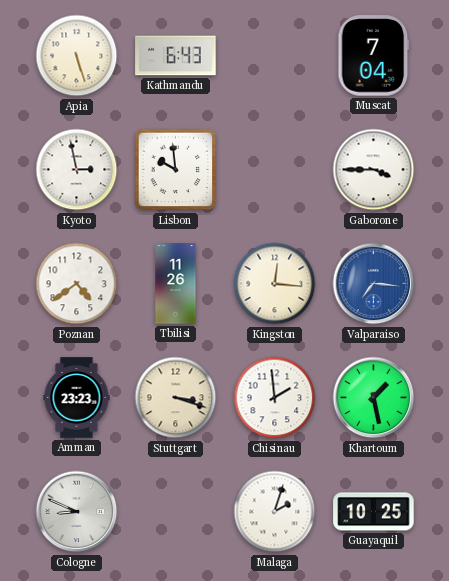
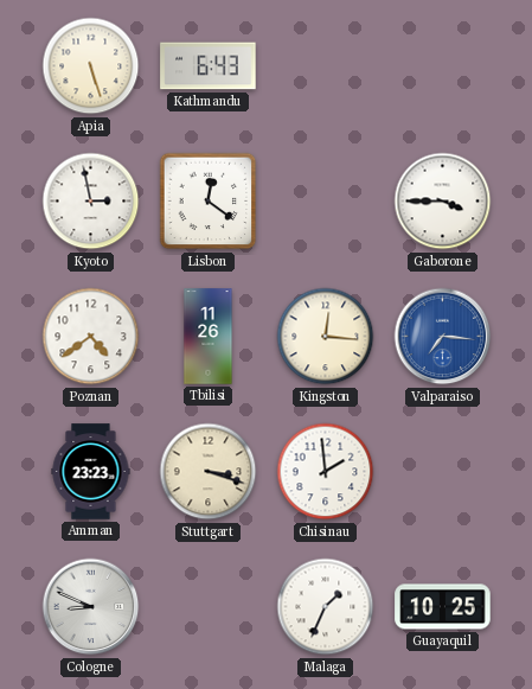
Muscat: 7:04 -> none (374, 56)
Lisbon: 9:59 -> 12:21 (209, 202)
Khartoum: 1:28 -> none (374, 398)
Malaga: 2:03 -> 1:34 (326, 607)
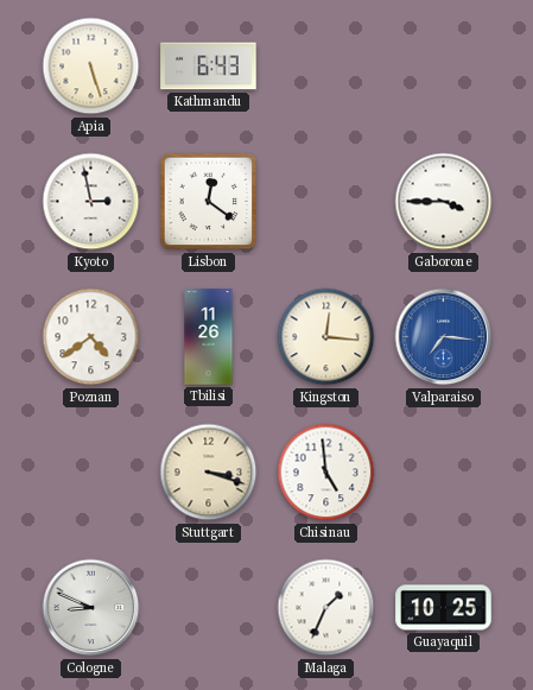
Amman: 23:23 -> none (91, 472)
Chisinau: 1:59 -> 4:59 (326, 473)
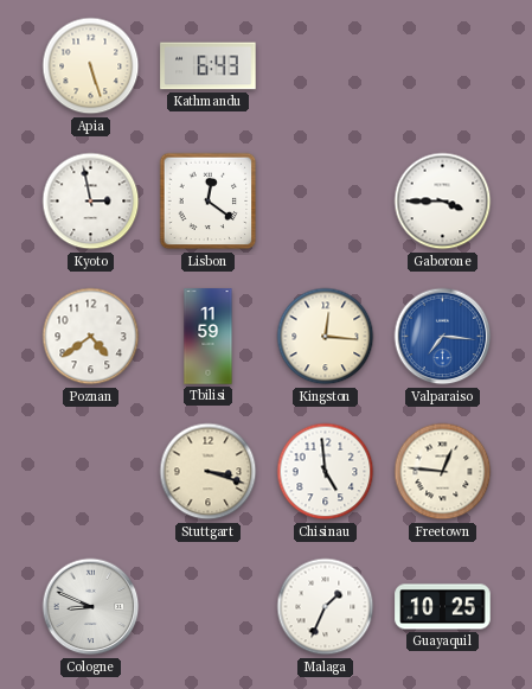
Tbilisi: 11:26 -> 11:59 (209, 337)
Freetown: none -> 12:46 (443, 472)
